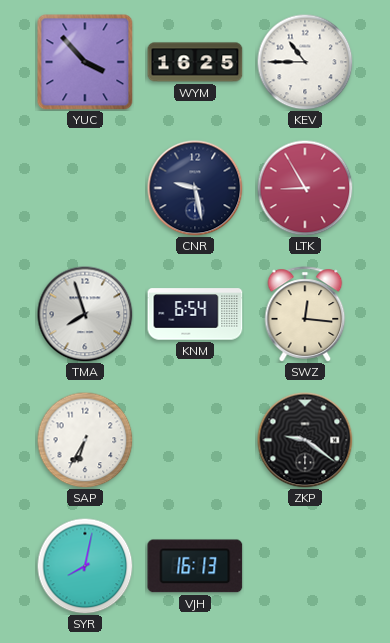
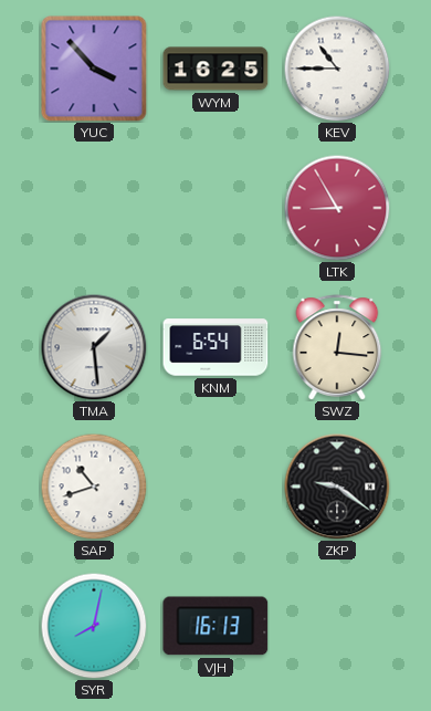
CNR: 9:28 -> none (195, 188)
TMA: 7:57 -> 1:29 (94, 347)
SAP: 6:35 -> 10:42 (94, 487)
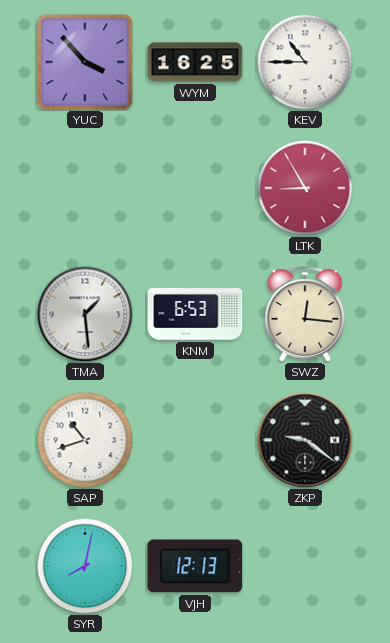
KNM: 6:54 -> 6:53 (195, 314)
VJH: 16:13 -> 12:13 (195, 566)
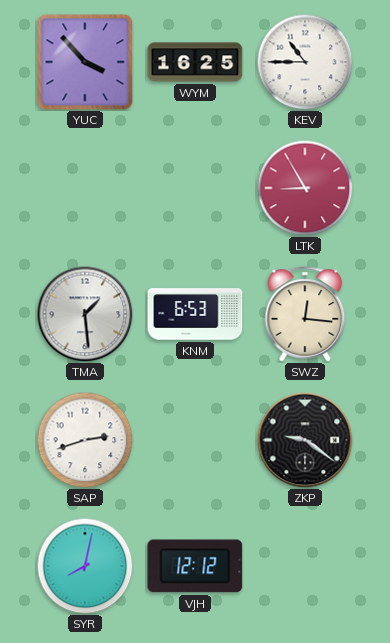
SAP: 10:42 -> 2:42 (85, 440)
VJH: 12:13 -> 12:12 (195, 566)
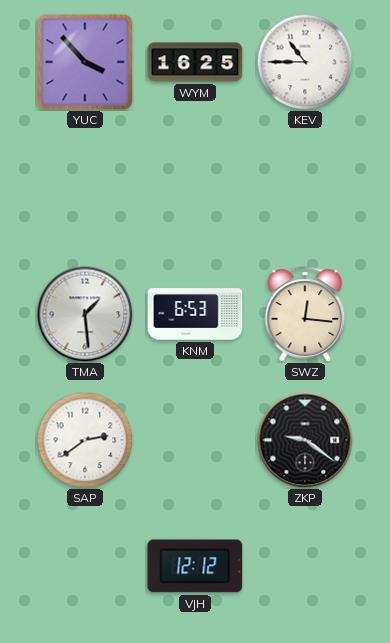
LTK: 8:55 -> none (305, 188)
SAP: 2:42 -> 2:39 (85, 440)
SYR: 8:02 -> none (85, 566)
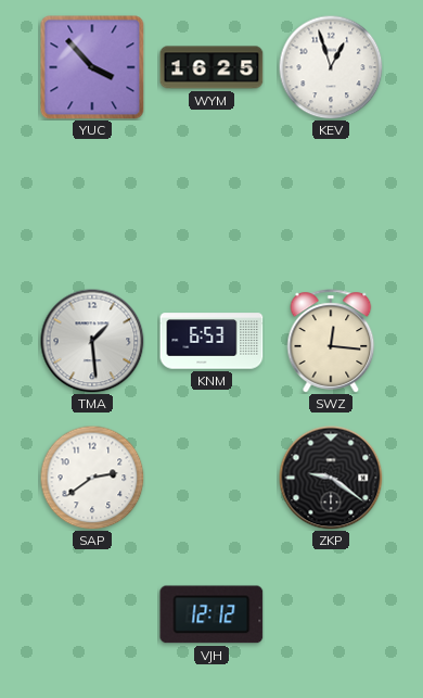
KEV: 10:45 -> 12:57 (331, 67)
